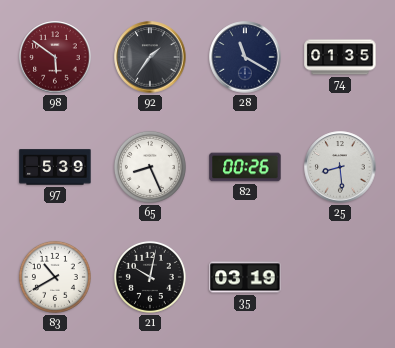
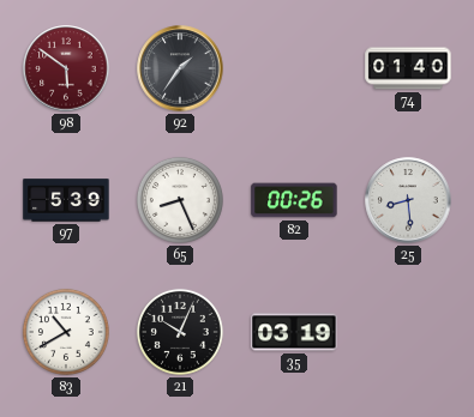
28: 11:20 -> none (245, 57)
74: 01:35 -> 01:40 (408, 68)
21: 10:02 -> 10:04 (180, 332)
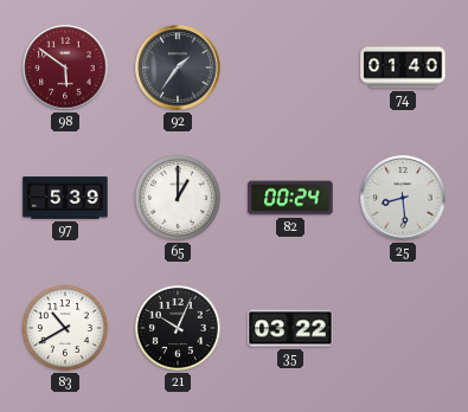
65: 8:26 -> 1:00 (178, 198)
82: 00:26 -> 00:24 (290, 198)
35: 03:19 -> 03:22 (290, 328)
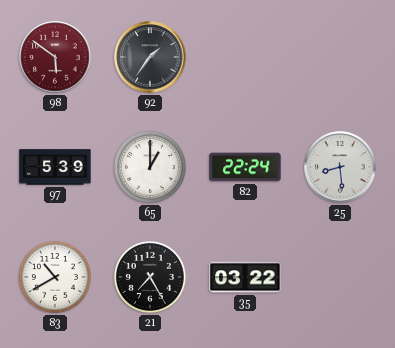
74: 01:40 -> none (403, 67)
82: 00:24 -> 22:24 (245, 167)
21: 10:04 -> 7:25 (150, 277)
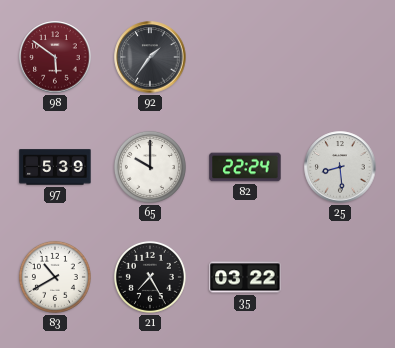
65: 1:00 -> 10:00 (150, 167)
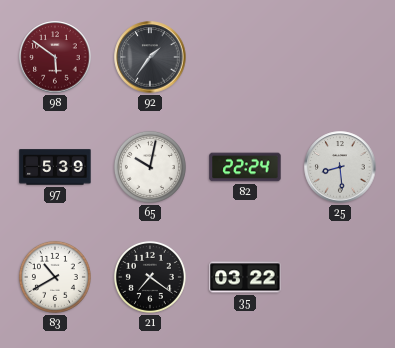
65: 10:00 -> 10:02 (150, 167)
21: 7:25 -> 7:21 (150, 277)
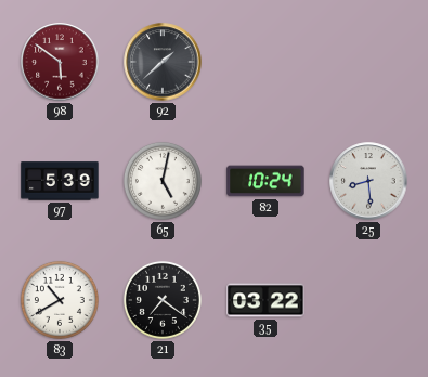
92: 1:36 -> 1:38 (163, 62)
65: 10:02 -> 5:02 (163, 181)
82: 22:24 -> 10:24 (265, 181)
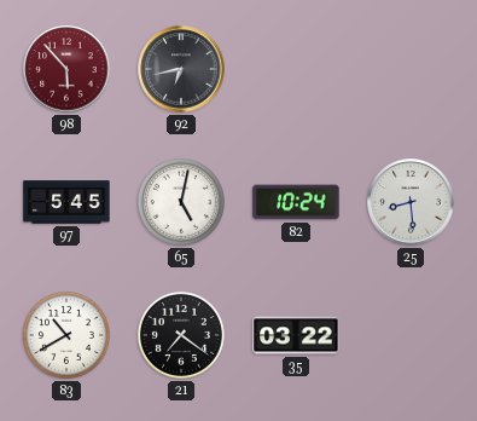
98: 5:51 -> 5:53 (66, 69)
92: 1:38 -> 6:43 (181, 69)
97: 5:39 -> 5:45 (66, 202)
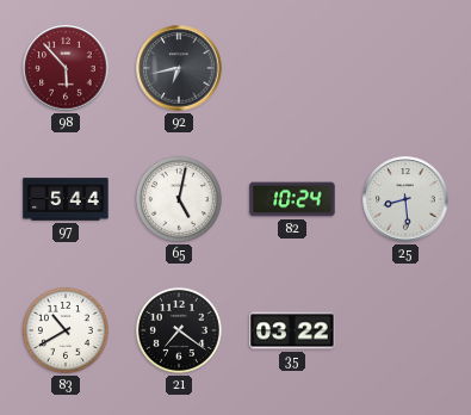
97: 5:45 -> 5:44 (66, 199)
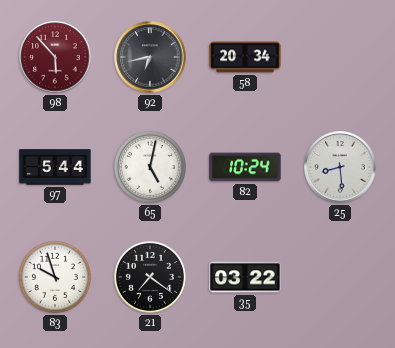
58: none -> 20:34 (245, 57)
83: 10:40 -> 9:57 (55, 277)
